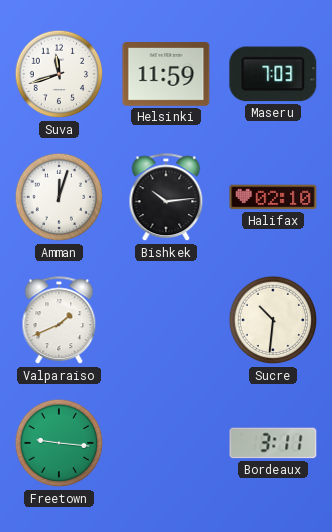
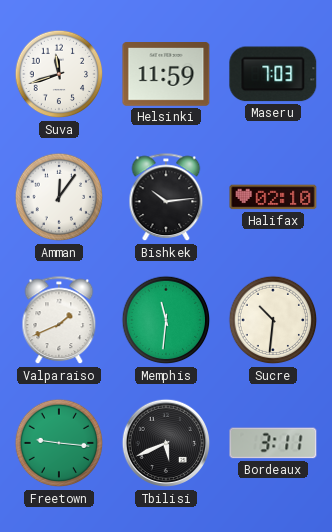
Amman: 12:03 -> 12:06 (59, 197)
Memphis: none -> 11:31 (166, 320)
Tbilisi: none -> 5:41 (166, 443)
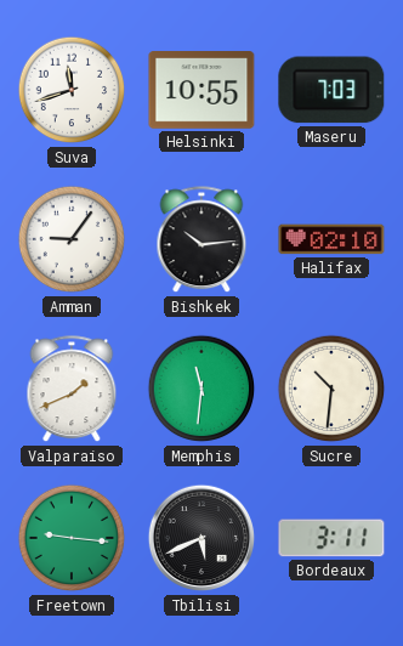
Helsinki: 11:59 -> 10:55 (201, 91)
Amman: 12:06 -> 9:06 (72, 239)
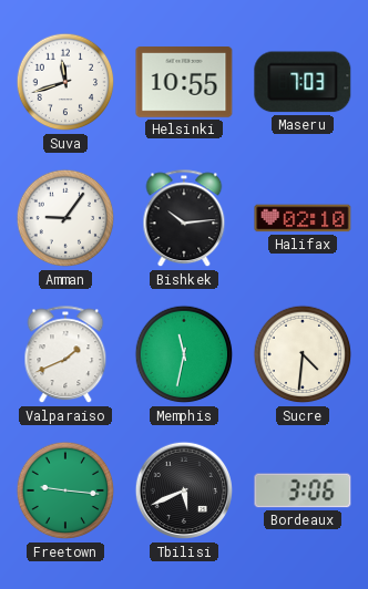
Memphis: 11:31 -> 11:32 (184, 354)
Sucre: 10:31 -> 4:31 (303, 354)
Bordeaux: 3:11 -> 3:06 (303, 490)
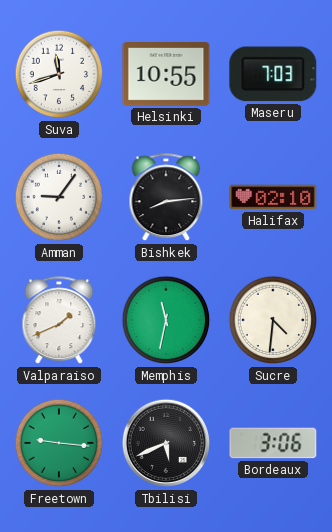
Bishkek: 10:14 -> 8:14 (166, 198)
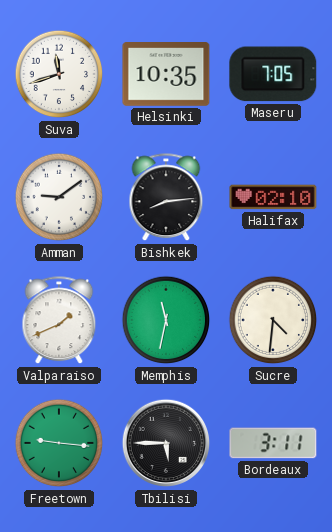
Helsinki: 10:55 -> 10:35 (166, 75)
Maseru: 7:03 -> 7:05 (273, 74)
Amman: 9:06 -> 9:09 (59, 197)
Tbilisi: 5:41 -> 5:45 (166, 443)
Bordeaux: 3:06 -> 3:11 (273, 443)
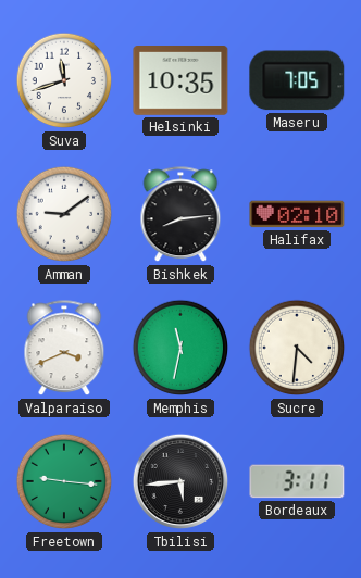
Valparaiso: 1:41 -> 3:41 (64, 349)
Tbilisi: 5:45 -> 5:44 (180, 481)
